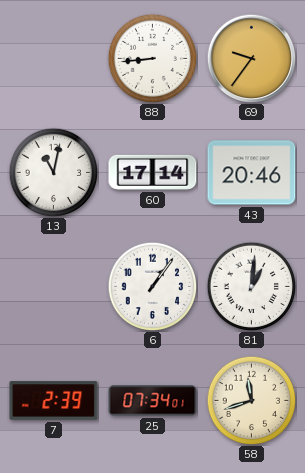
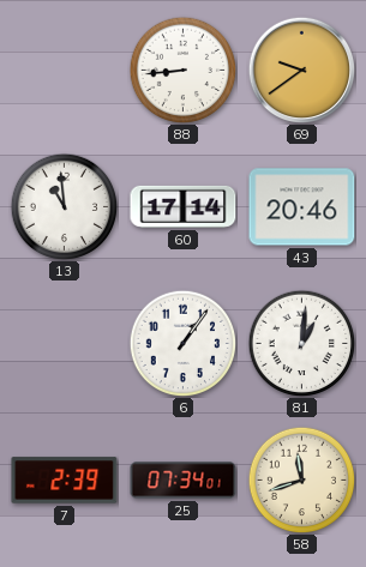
69: 9:36 -> 9:39 (301, 70)
13: 11:02 -> 10:59 (64, 206)
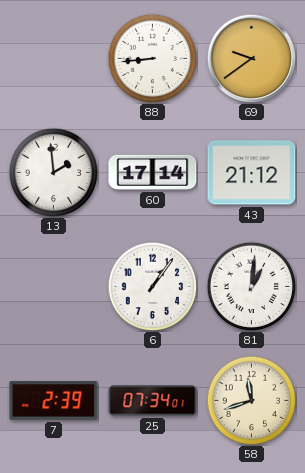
13: 10:59 -> 1:59 (53, 172)
43: 20:46 -> 21:12 (252, 173)
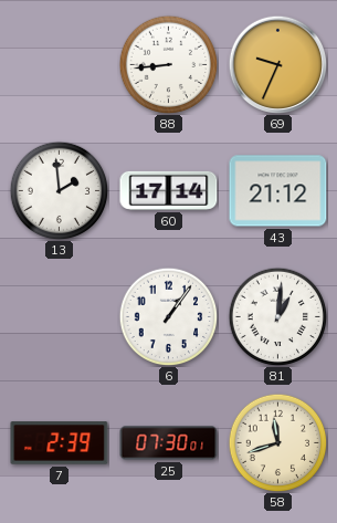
69: 9:39 -> 9:34 (277, 64)
25: 07:34 -> 07:30 (169, 443)
